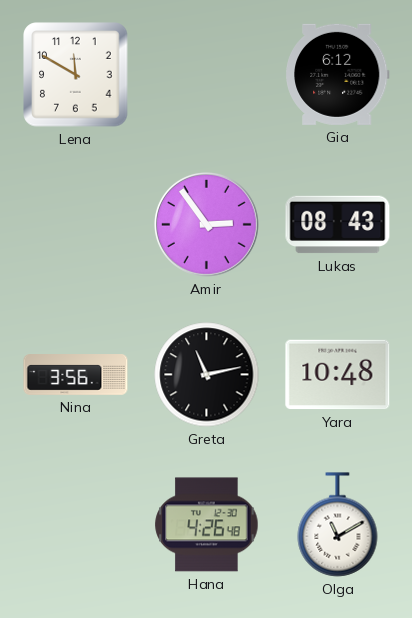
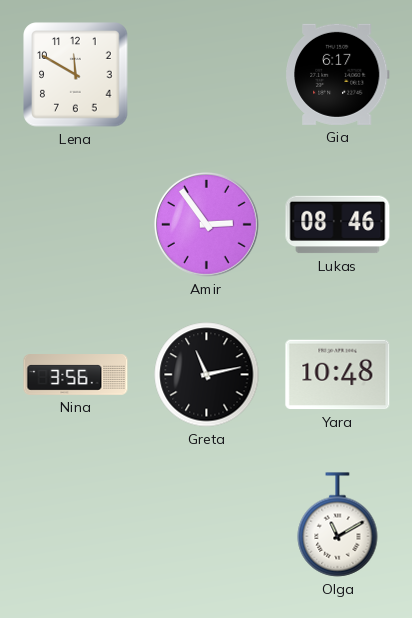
Gia: 6:12 -> 6:17 (338, 74)
Lukas: 08:43 -> 08:46 (338, 225)
Hana: 4:26 -> none (207, 525)
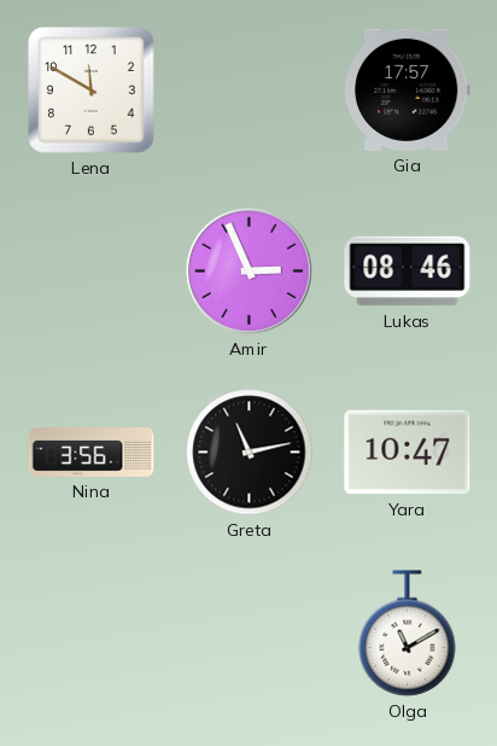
Gia: 6:17 -> 17:57 (408, 89)
Amir: 2:54 -> 2:56 (248, 270)
Yara: 10:48 -> 10:47 (408, 453)
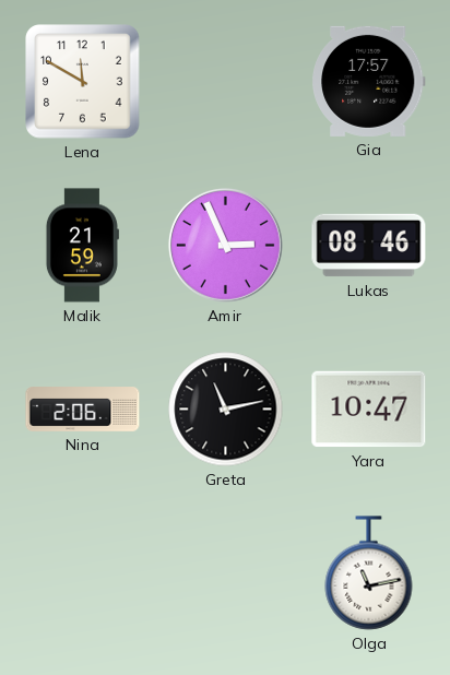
Malik: none -> 21:59 (82, 246)
Nina: 3:56 -> 2:06 (83, 410)
Olga: 11:10 -> 11:13 (369, 573)
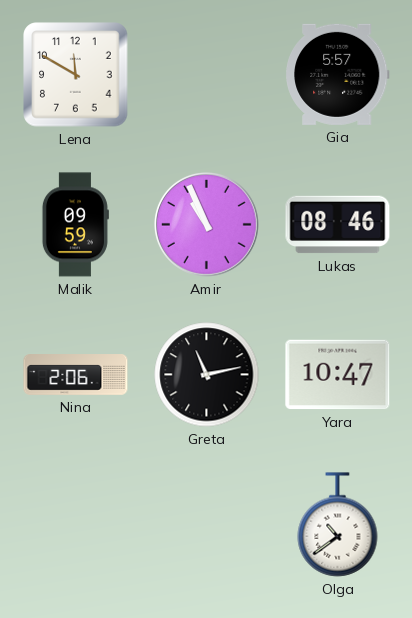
Gia: 17:57 -> 5:57 (338, 74)
Malik: 21:59 -> 09:59 (75, 225)
Amir: 2:56 -> 10:56 (206, 224)
Olga: 11:13 -> 10:39 (338, 525)
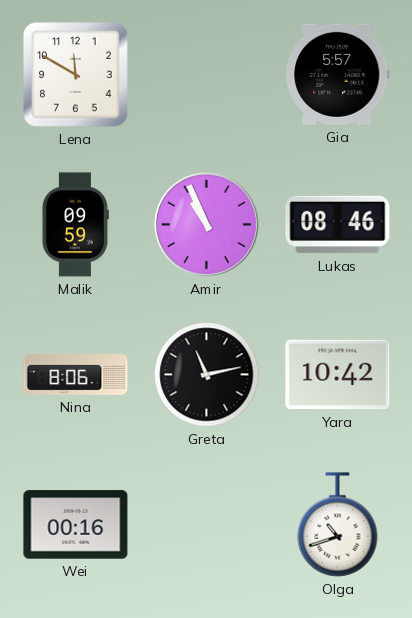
Nina: 2:06 -> 8:06 (76, 375)
Yara: 10:47 -> 10:42 (338, 375)
Wei: none -> 00:16 (76, 525)
Olga: 10:39 -> 10:42 (338, 525)
